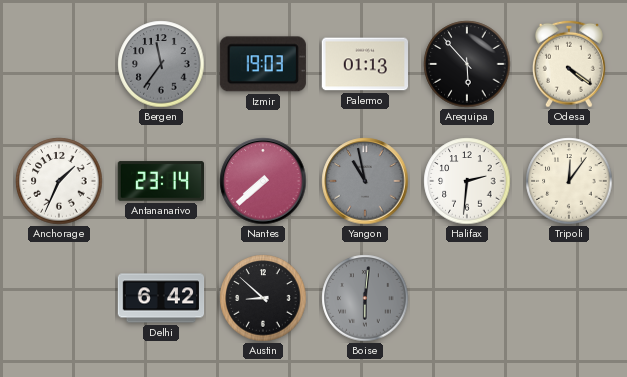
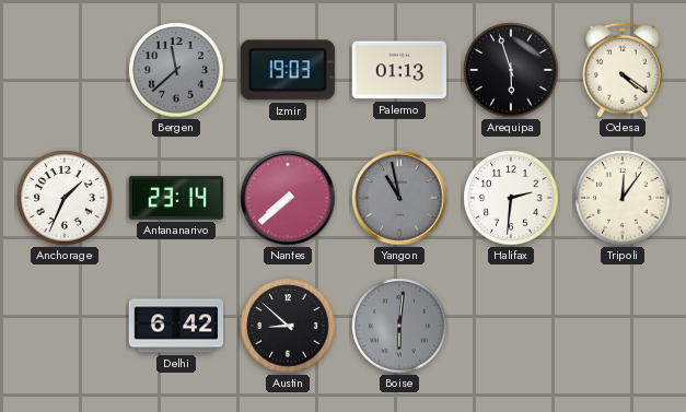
Bergen: 11:36 -> 11:38 (176, 70)
Arequipa: 5:53 -> 5:57 (511, 70)
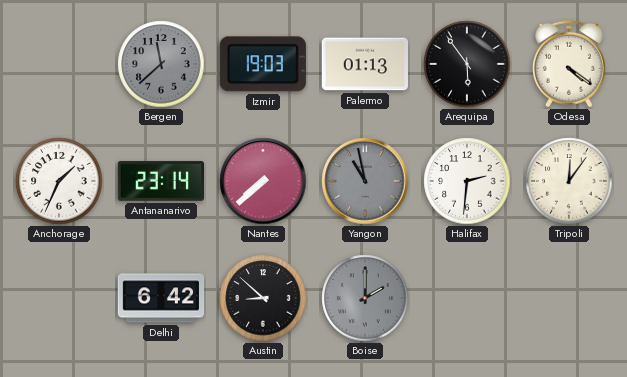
Arequipa: 5:57 -> 5:54 (467, 64)
Boise: 6:01 -> 2:00 (365, 298)
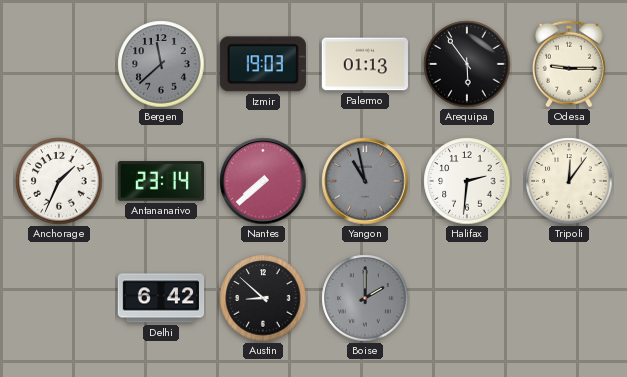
Odesa: 4:21 -> 9:15 (569, 64)
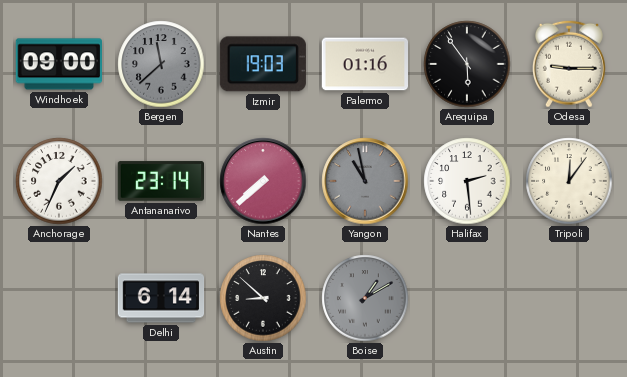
Windhoek: none -> 09:00 (58, 64)
Palermo: 01:13 -> 01:16 (364, 64)
Halifax: 2:31 -> 2:29 (467, 181)
Delhi: 6:42 -> 6:14 (161, 298)
Boise: 2:00 -> 1:10 (365, 298)
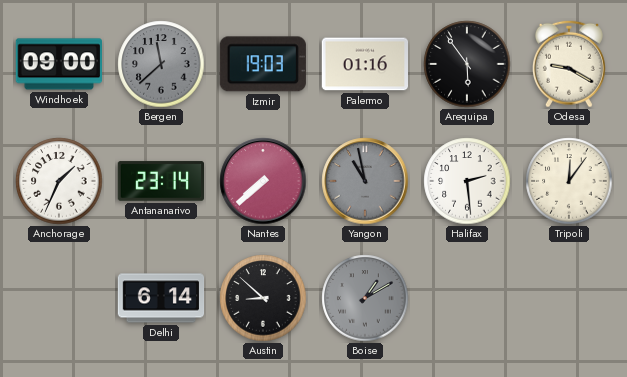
Odesa: 9:15 -> 9:20 (569, 64)
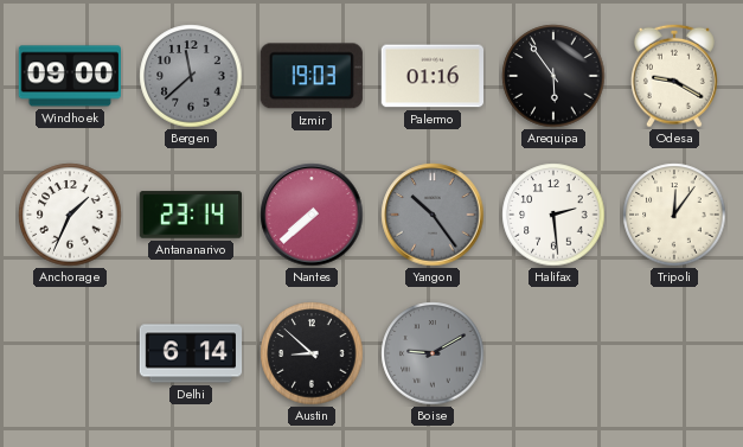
Yangon: 10:58 -> 10:24 (433, 215)
Boise: 1:10 -> 9:10 (433, 353)
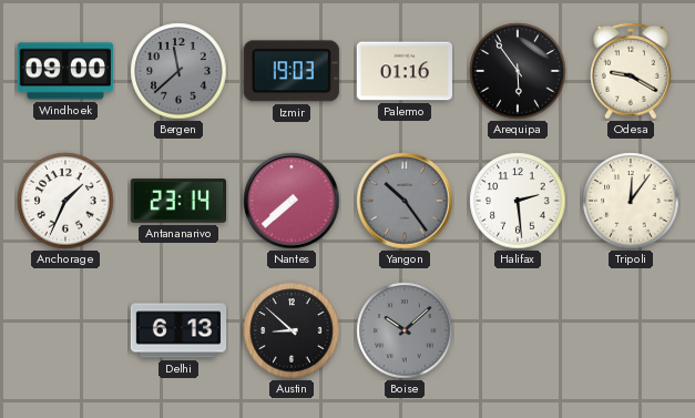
Delhi: 6:14 -> 6:13 (178, 330)
Boise: 9:10 -> 10:08 (405, 330)
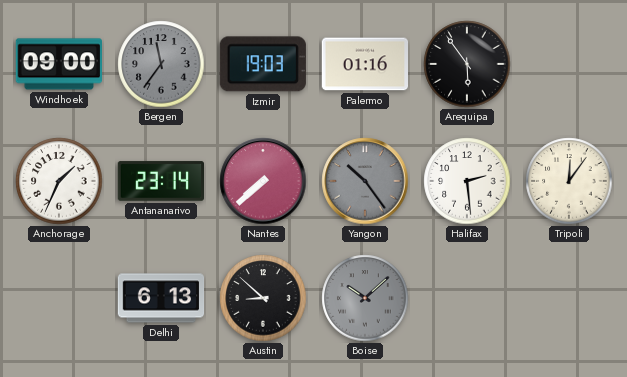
Bergen: 11:38 -> 11:36 (161, 64)
Odesa: 9:20 -> none (631, 71)
